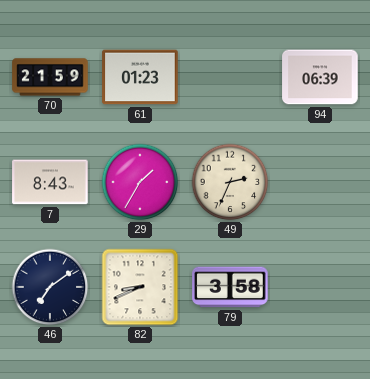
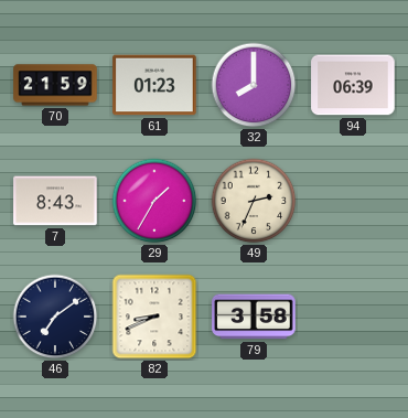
32: none -> 8:00 (254, 85)
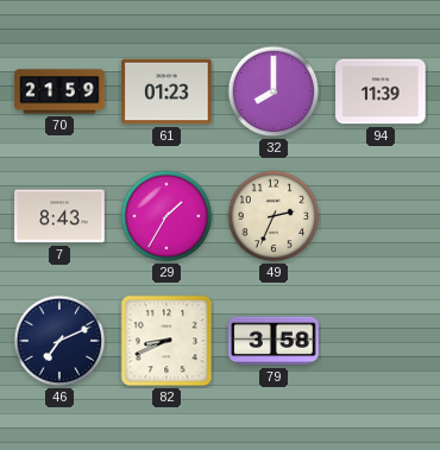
94: 06:39 -> 11:39 (381, 91)
46: 7:09 -> 7:11 (59, 341)
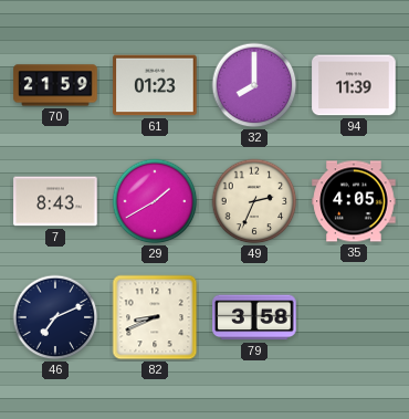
29: 1:35 -> 1:40 (155, 201)
35: none -> 4:05 (354, 201)
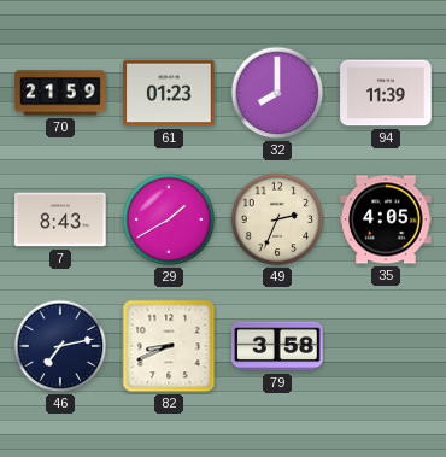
46: 7:11 -> 7:13 (60, 346)
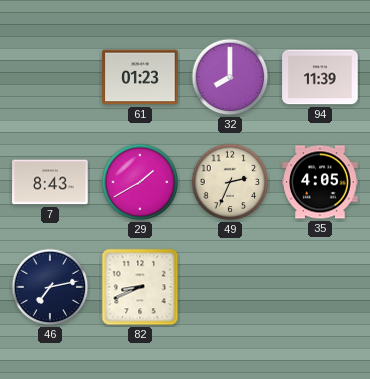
70: 21:59 -> none (60, 93)
79: 3:58 -> none (277, 346)
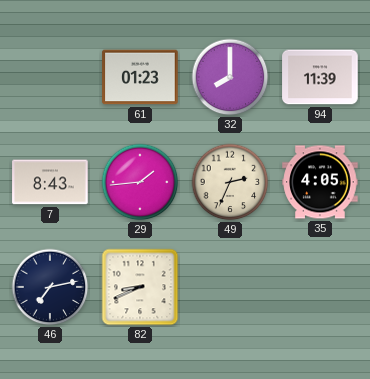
29: 1:40 -> 1:44 (140, 182)
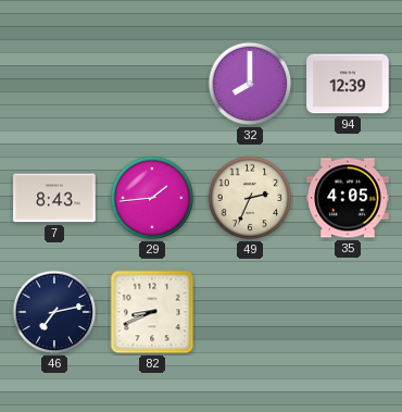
61: 01:23 -> none (140, 77)
94: 11:39 -> 12:39 (348, 84)
